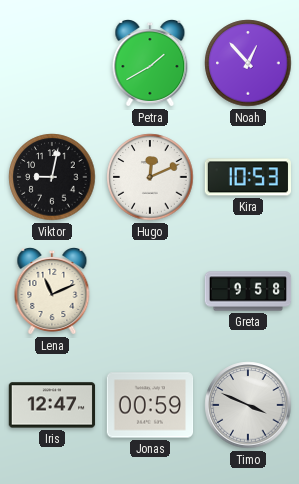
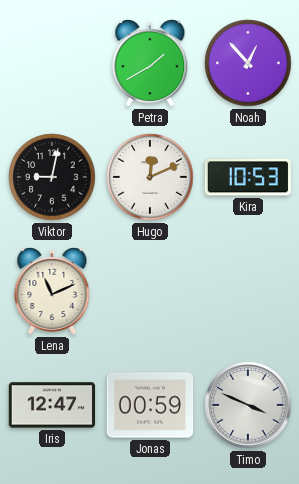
Greta: 9:58 -> none (248, 291)
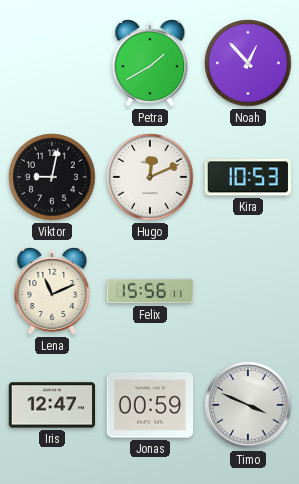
Felix: none -> 15:56 (150, 291)
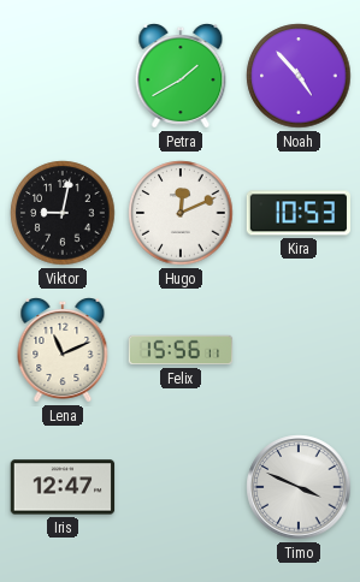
Noah: 12:53 -> 4:53 (299, 76)
Jonas: 00:59 -> none (150, 405)
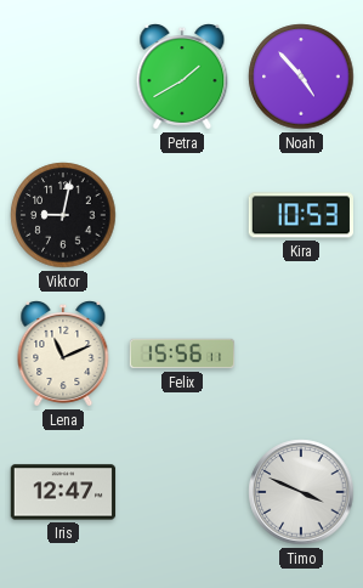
Hugo: 12:11 -> none (181, 213)
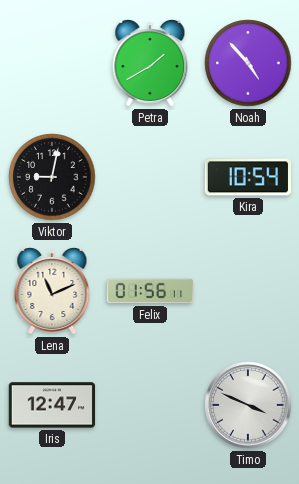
Kira: 10:53 -> 10:54 (247, 177)
Felix: 15:56 -> 01:56 (150, 291)
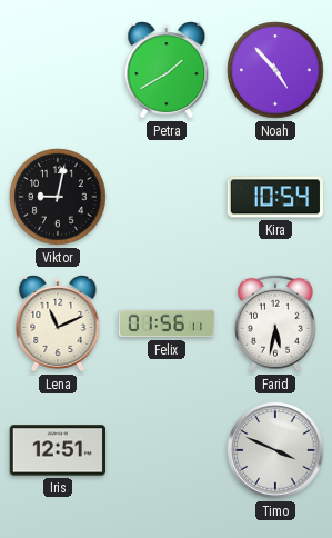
Farid: none -> 5:32 (275, 323)
Iris: 12:47 -> 12:51 (58, 450)
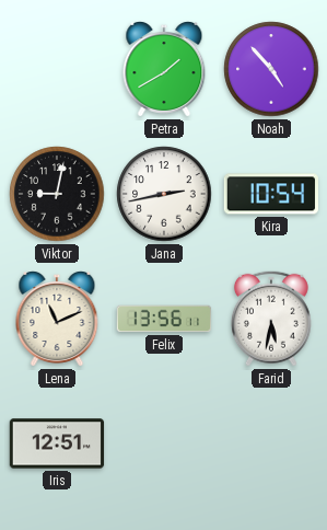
Jana: none -> 2:43 (164, 194)
Felix: 01:56 -> 13:56 (164, 319)
Timo: 3:49 -> none (275, 450)
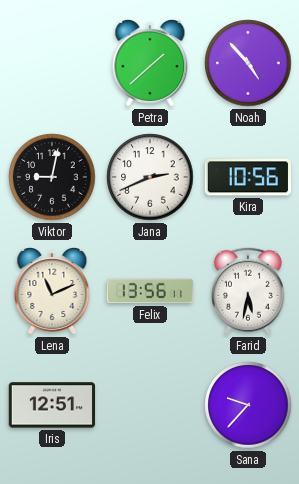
Petra: 1:40 -> 1:38 (150, 64)
Jana: 2:43 -> 2:41 (150, 177)
Kira: 10:54 -> 10:56 (247, 177)
Sana: none -> 9:37 (248, 405)
